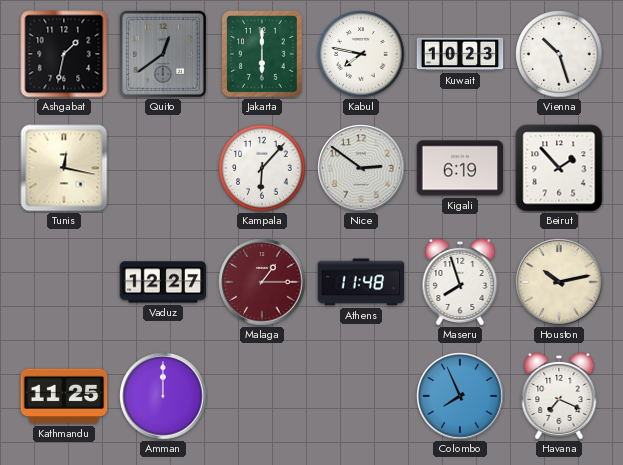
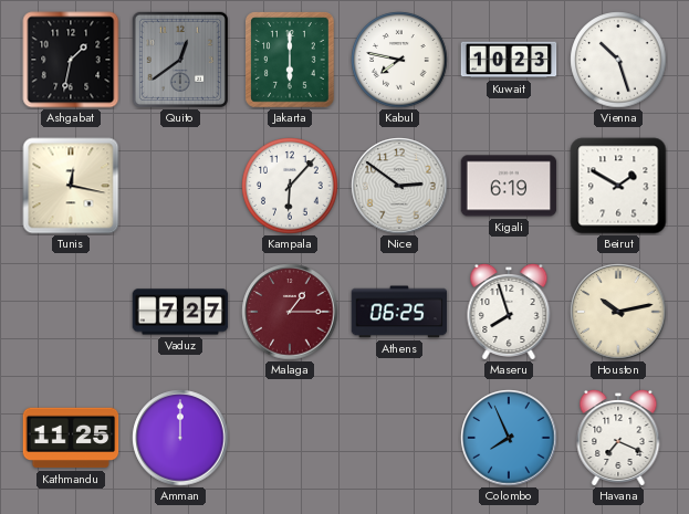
Beirut: 1:53 -> 1:50 (618, 186)
Vaduz: 12:27 -> 7:27 (180, 312)
Athens: 11:48 -> 06:25 (399, 312)
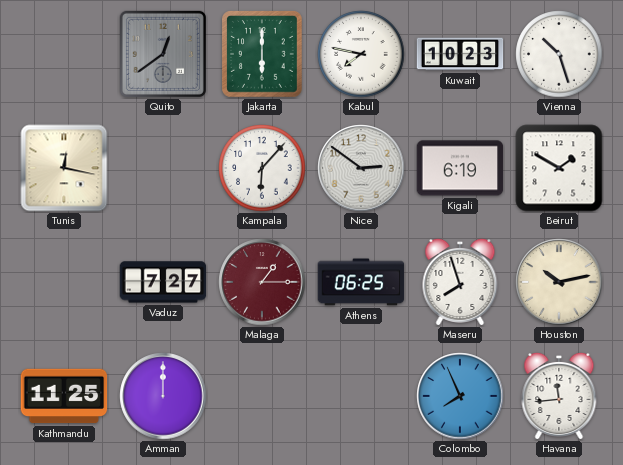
Ashgabat: 1:32 -> none (71, 60)
Havana: 7:19 -> 11:44 (559, 396)
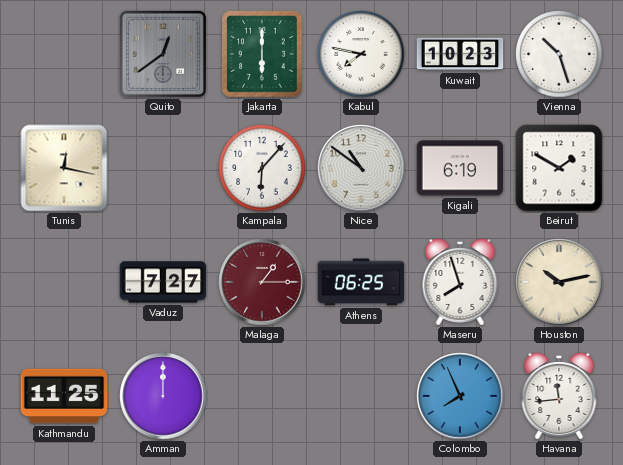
Nice: 2:51 -> 10:51 (361, 168)
